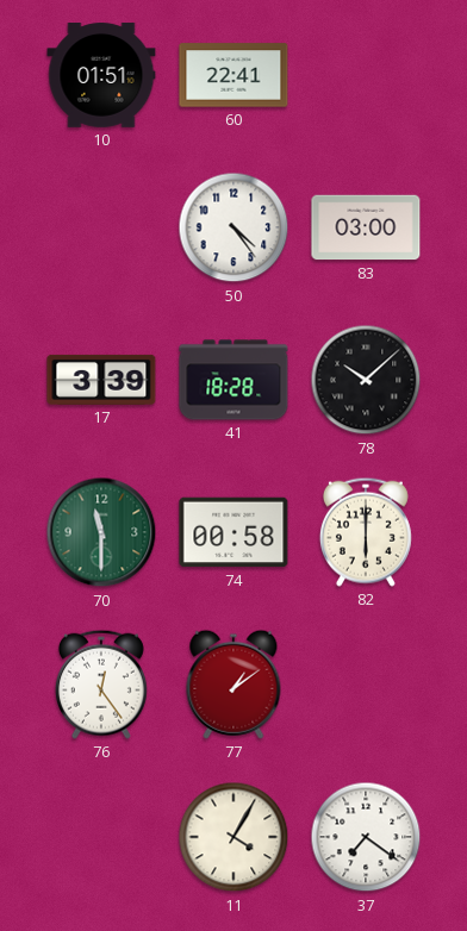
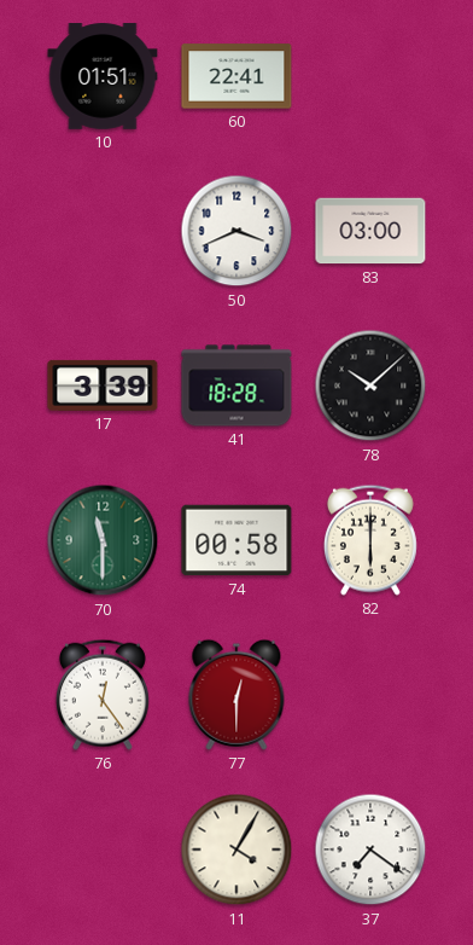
50: 4:24 -> 3:41 (237, 231)
77: 1:09 -> 12:30 (237, 695)
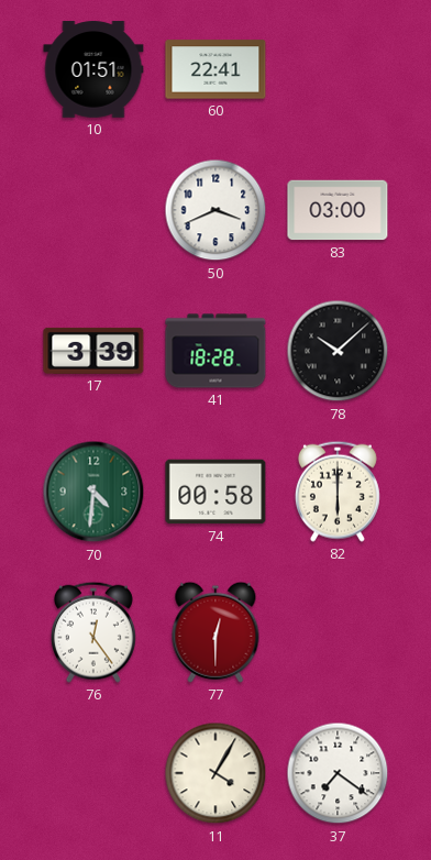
70: 11:30 -> 4:31 (93, 492)
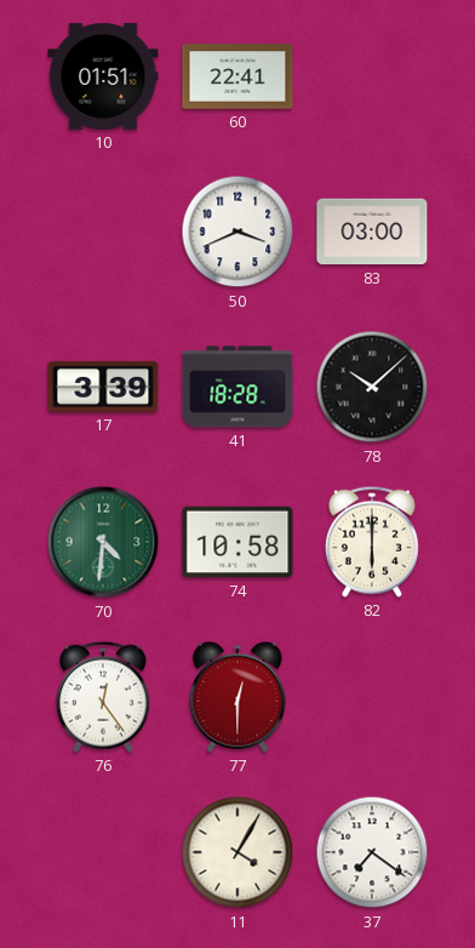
74: 00:58 -> 10:58 (237, 542)
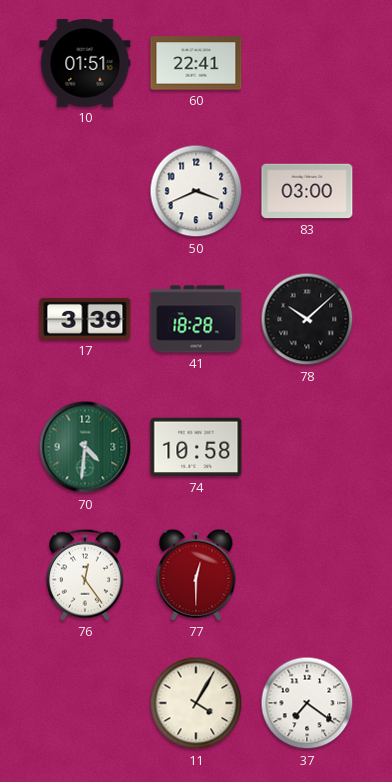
82: 6:00 -> none (372, 542)
